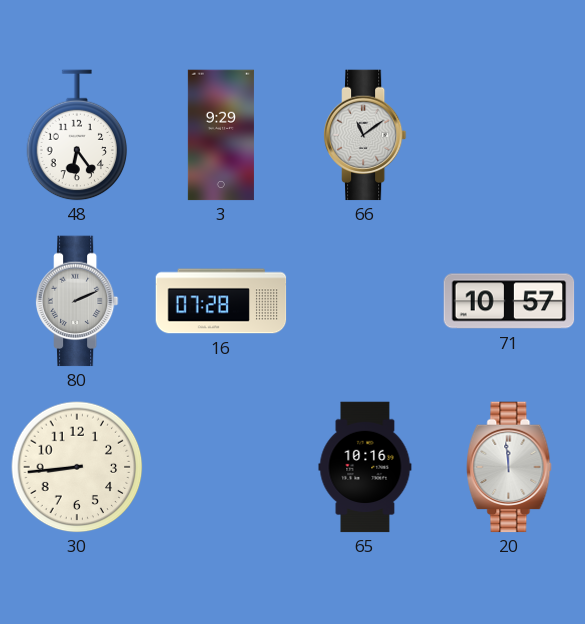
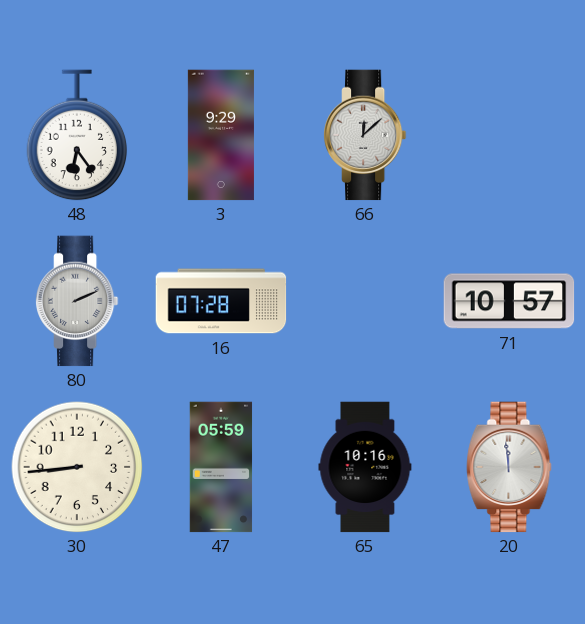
66: 11:09 -> 12:08 (365, 135)
47: none -> 05:59 (221, 467)
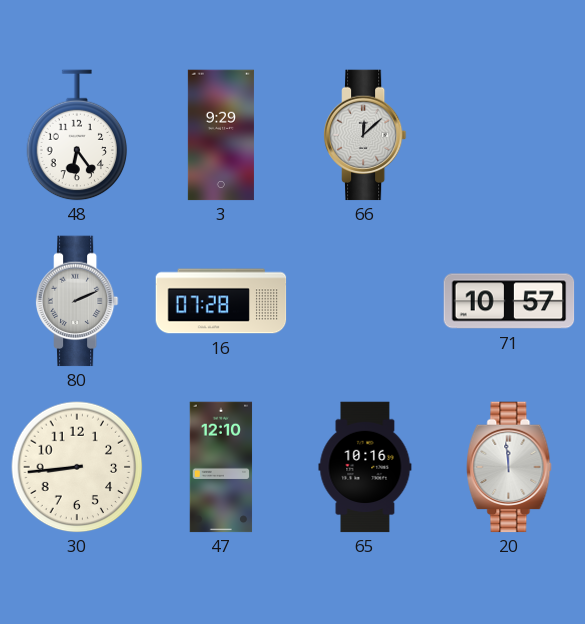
47: 05:59 -> 12:10 (221, 467)
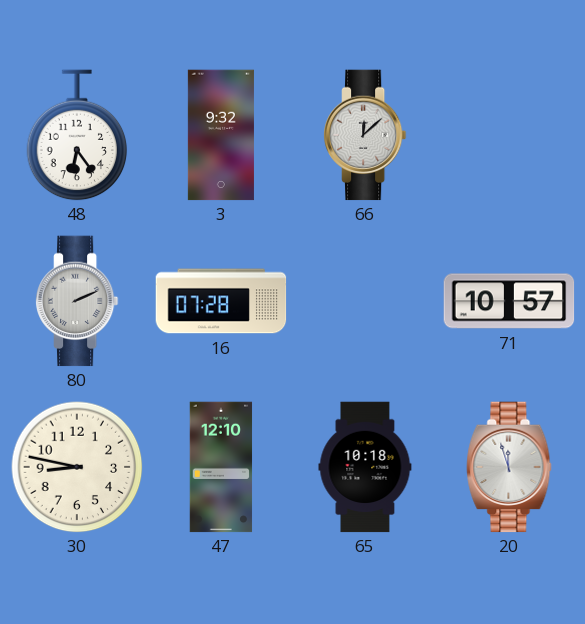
3: 9:29 -> 9:32 (221, 135)
30: 8:44 -> 8:47 (77, 467)
65: 10:16 -> 10:18 (365, 467)
20: 11:59 -> 11:57 (509, 467)
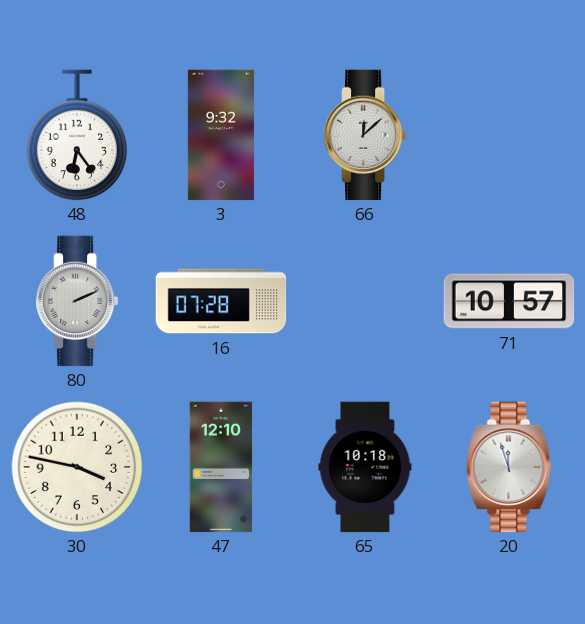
30: 8:47 -> 3:47 (77, 467)
